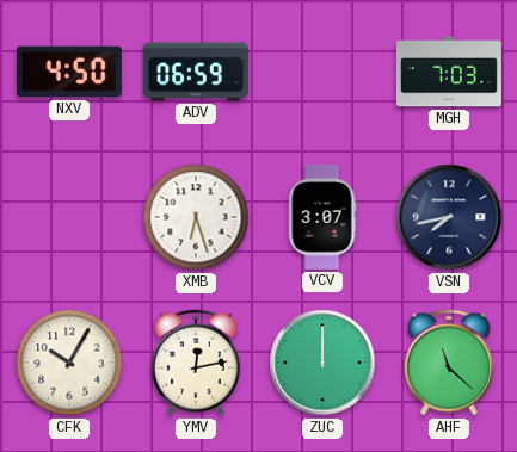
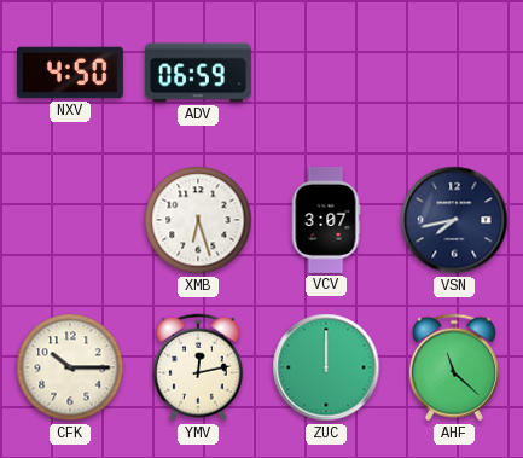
MGH: 7:03 -> none (449, 72)
CFK: 10:05 -> 10:15 (70, 367)
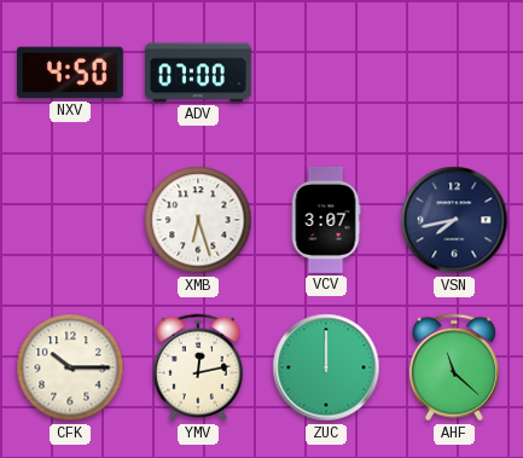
ADV: 06:59 -> 07:00 (198, 73)
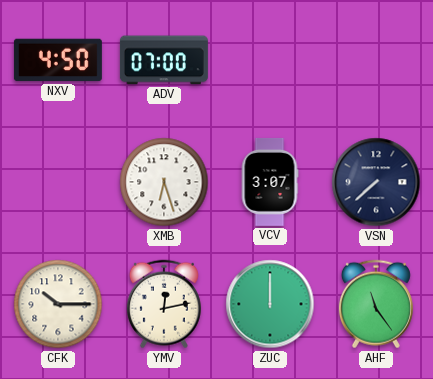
VSN: 7:43 -> 7:38 (376, 182)
AHF: 11:22 -> 11:24 (376, 304)
